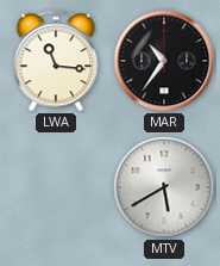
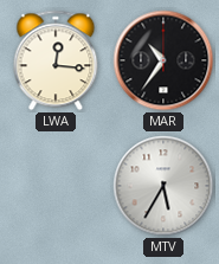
LWA: 11:16 -> 12:16 (56, 60)
MTV: 5:40 -> 5:35 (163, 186)
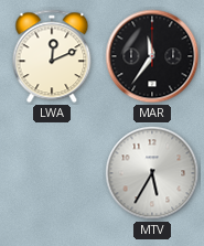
LWA: 12:16 -> 12:11 (52, 56)
MAR: 10:36 -> 11:36 (152, 56)
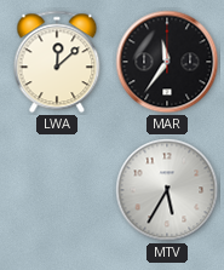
LWA: 12:11 -> 12:08 (57, 62)
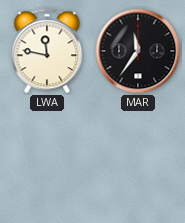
LWA: 12:08 -> 11:47 (47, 51)
MTV: 5:35 -> none (167, 190)
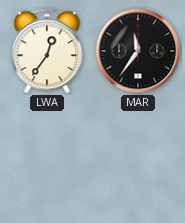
LWA: 11:47 -> 12:36 (47, 51)
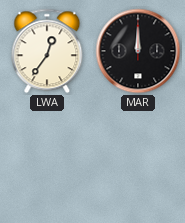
MAR: 11:36 -> 12:00 (138, 51)
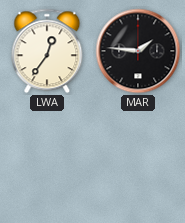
MAR: 12:00 -> 1:46 (138, 51)
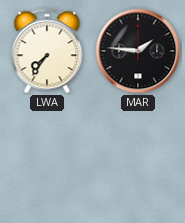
LWA: 12:36 -> 7:36 (47, 51)
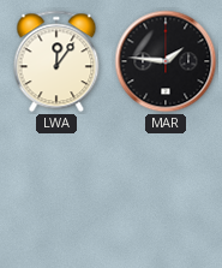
LWA: 7:36 -> 12:06 (56, 61)
